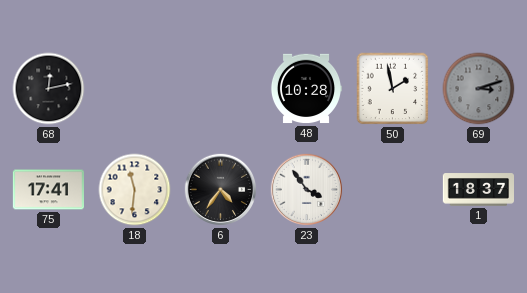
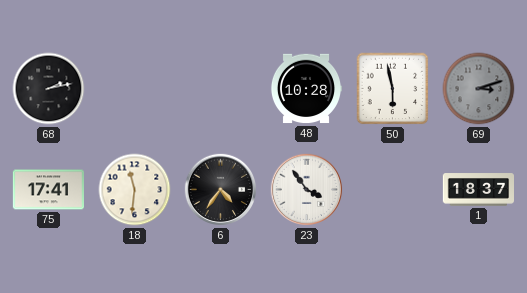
68: 12:13 -> 2:13 (49, 89)
50: 1:58 -> 5:58 (393, 89)
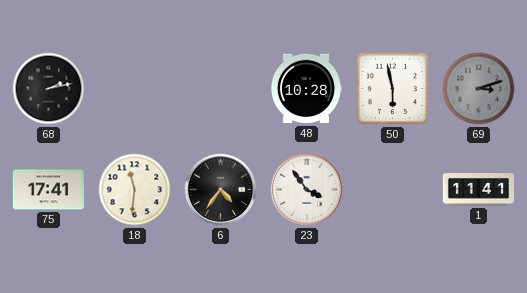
1: 18:37 -> 11:41 (478, 190)
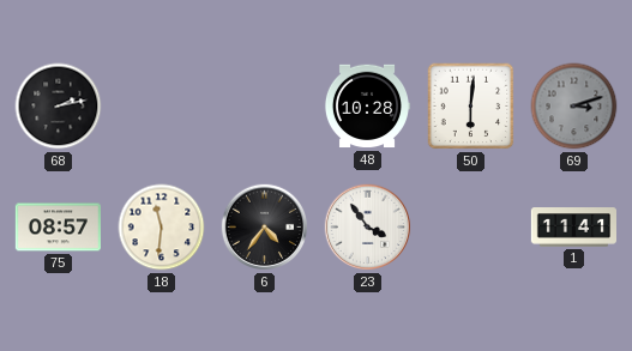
50: 5:58 -> 6:01 (471, 107)
75: 17:41 -> 08:57 (58, 228)
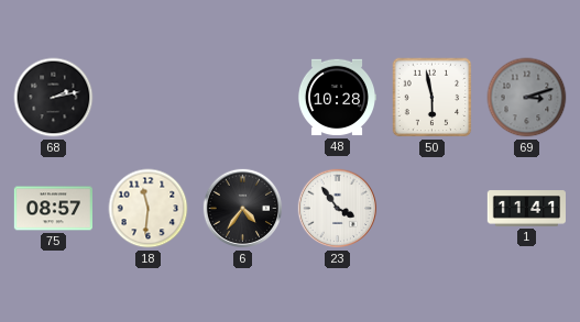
50: 6:01 -> 5:58 (433, 98)
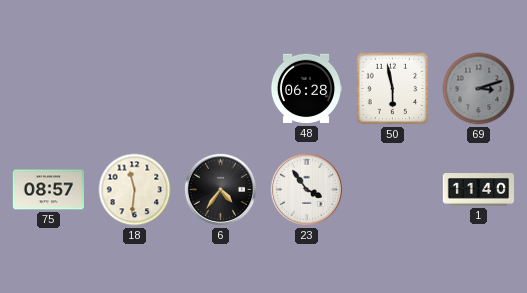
68: 2:13 -> none (54, 98)
48: 10:28 -> 06:28 (305, 89)
1: 11:41 -> 11:40 (478, 190)
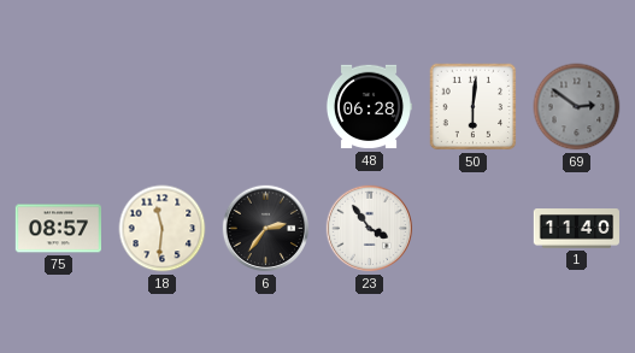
50: 5:58 -> 6:01 (474, 107)
69: 3:12 -> 2:51 (577, 107)
6: 4:36 -> 2:36 (266, 229)
